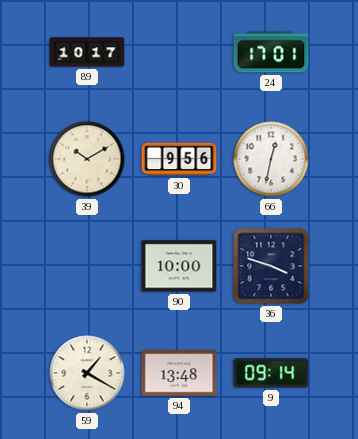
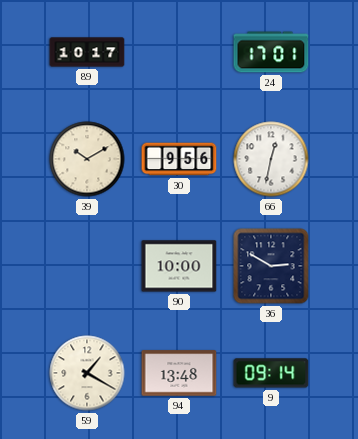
36: 3:48 -> 2:50 (271, 266)
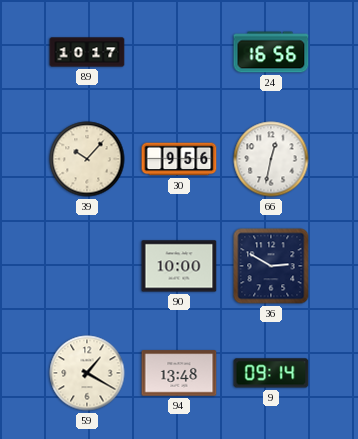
24: 17:01 -> 16:56 (271, 52)
39: 10:10 -> 10:07 (87, 159)
